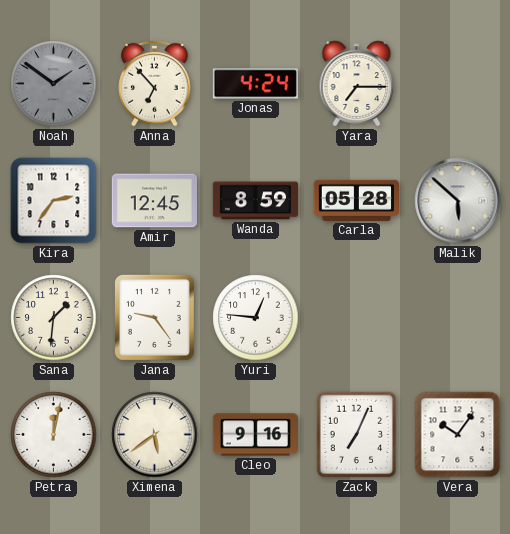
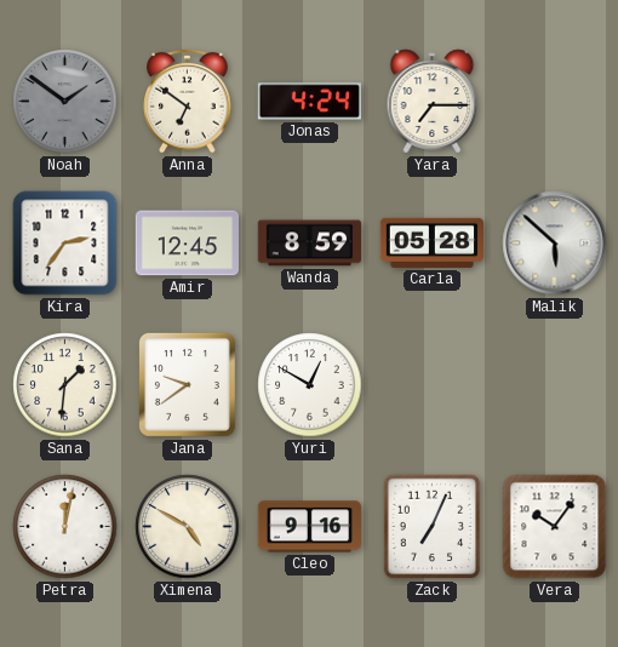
Anna: 6:53 -> 6:51 (188, 101)
Jana: 9:24 -> 9:39 (187, 384)
Yuri: 12:46 -> 12:50 (310, 385)
Ximena: 5:39 -> 4:50 (188, 527)
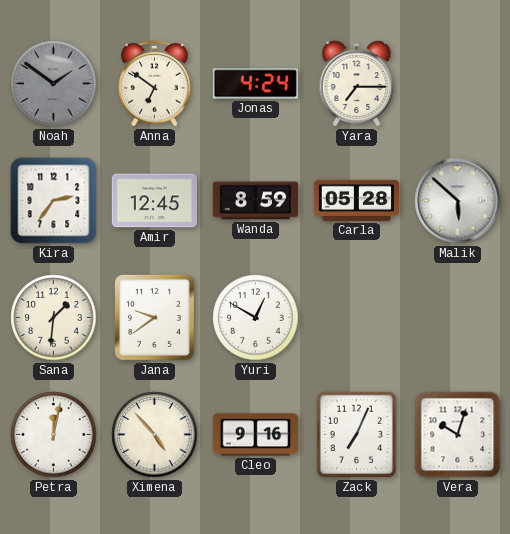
Ximena: 4:50 -> 4:53 (155, 435)
Vera: 10:06 -> 10:03 (458, 435)
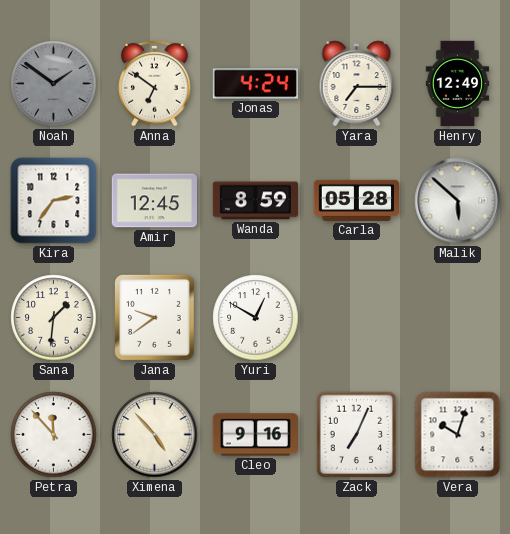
Henry: none -> 12:49 (458, 84)
Petra: 12:02 -> 11:53 (54, 435)
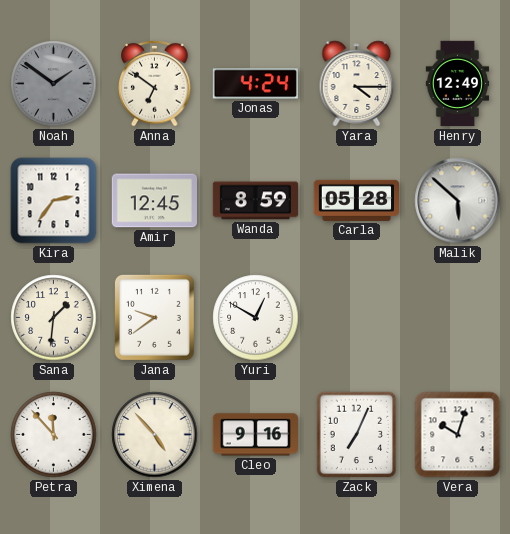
Yara: 7:15 -> 4:15 (357, 84)
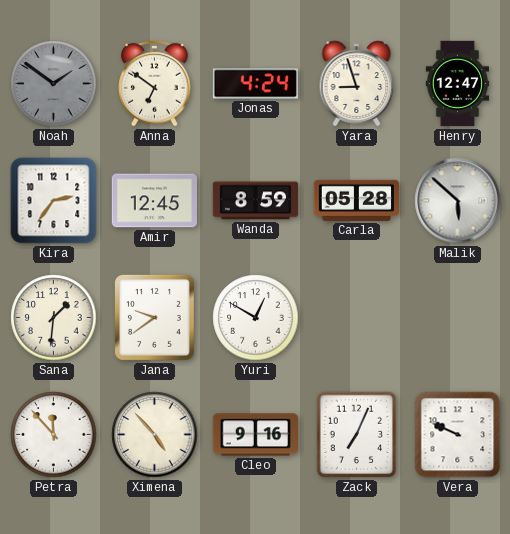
Yara: 4:15 -> 8:57 (357, 84)
Henry: 12:49 -> 12:47 (458, 84)
Vera: 10:03 -> 9:49 (458, 435)
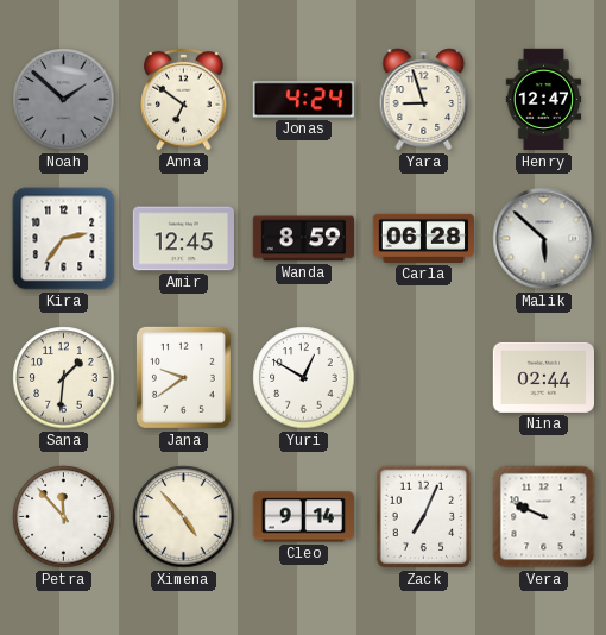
Noah: 1:51 -> 1:52 (64, 100)
Carla: 05:28 -> 06:28 (423, 238)
Nina: none -> 02:44 (543, 377)
Cleo: 9:16 -> 9:14 (303, 517)
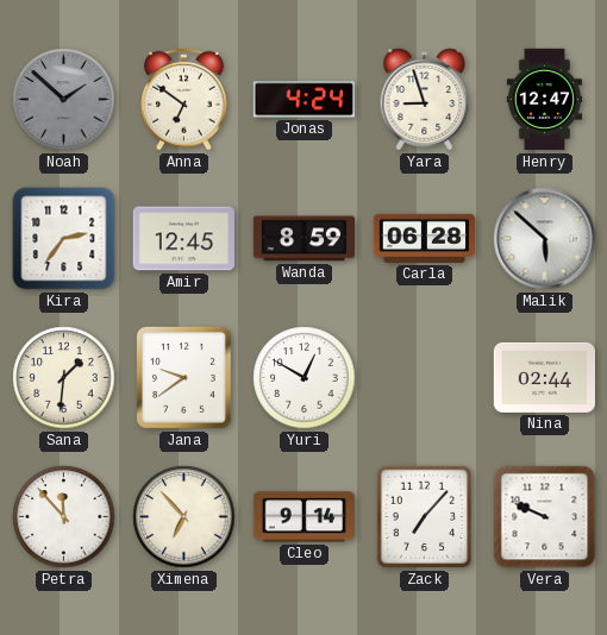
Ximena: 4:53 -> 6:53 (184, 517)
Zack: 7:04 -> 7:07 (425, 517)
